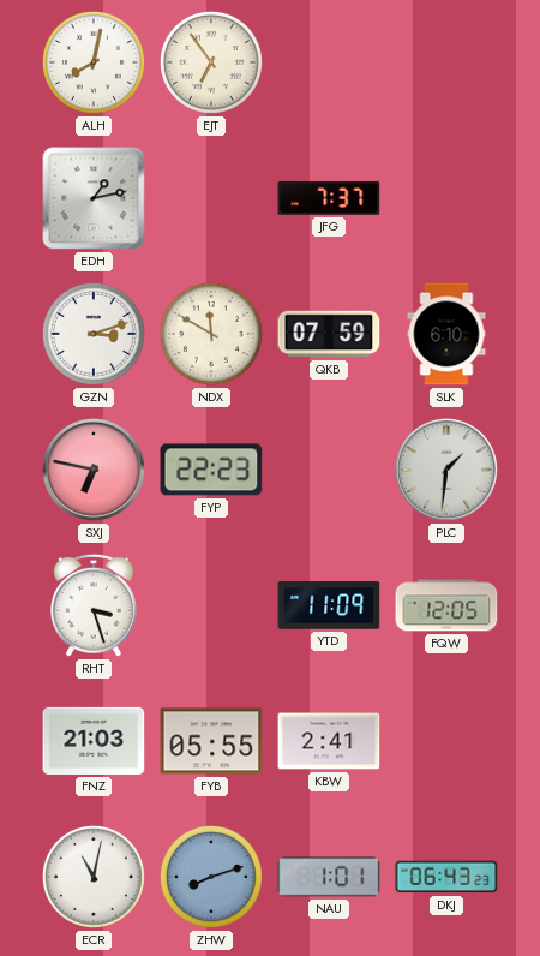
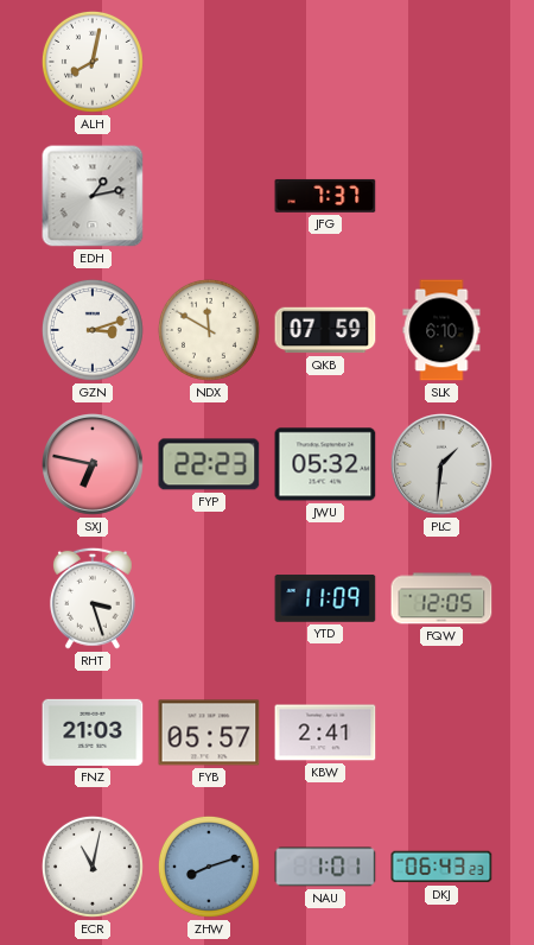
EJT: 6:54 -> none (211, 62)
JWU: none -> 05:32 (325, 464)
FYB: 05:55 -> 05:57 (209, 732)
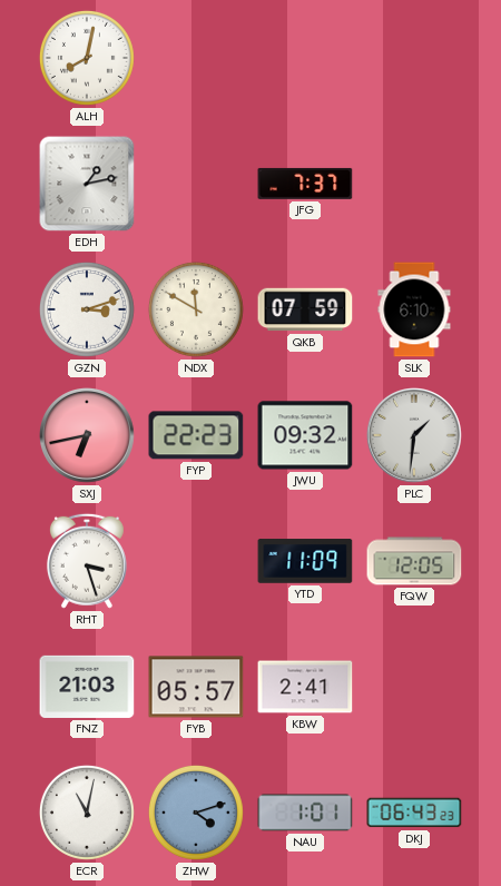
SXJ: 6:47 -> 6:43 (88, 436)
JWU: 05:32 -> 09:32 (305, 435)
ZHW: 8:12 -> 4:12 (196, 813)
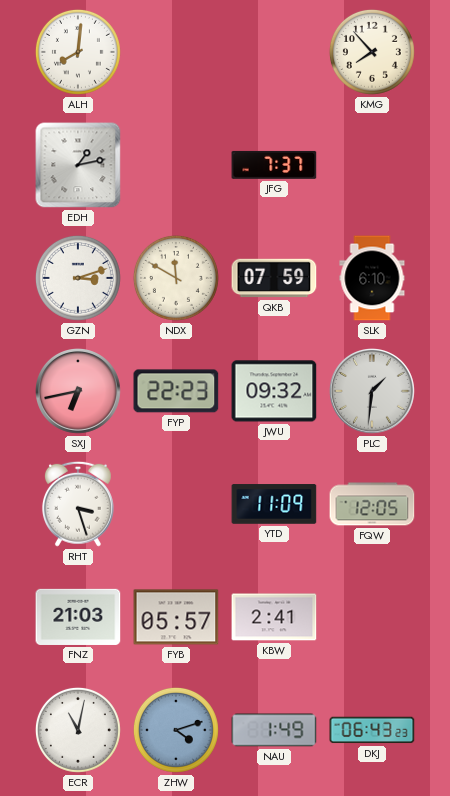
ALH: 8:02 -> 8:01 (78, 52)
KMG: none -> 7:53 (372, 52)
NAU: 1:01 -> 1:49 (274, 730)
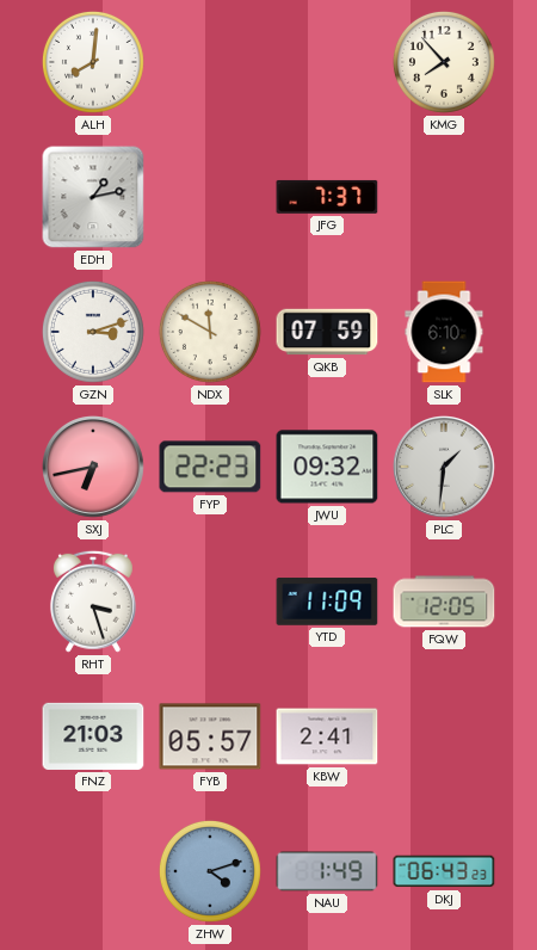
ECR: 11:02 -> none (78, 730)
